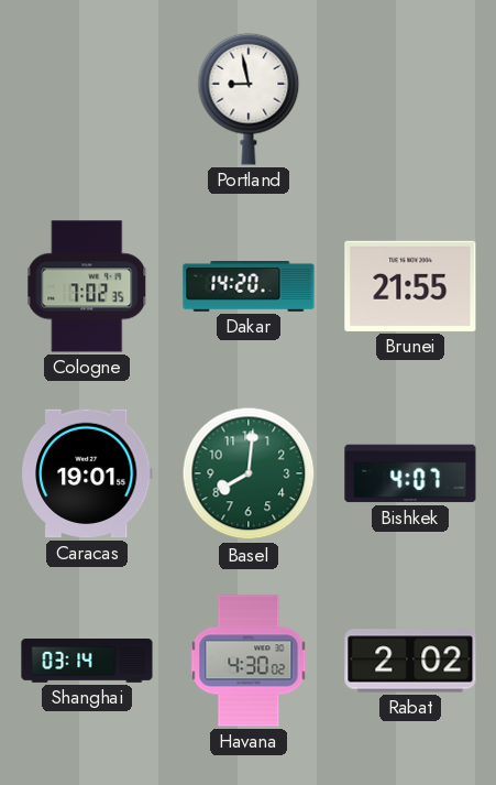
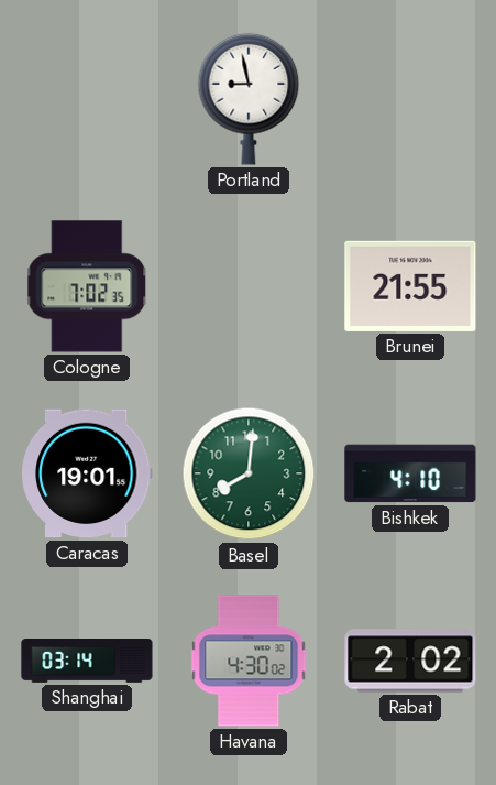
Dakar: 14:20 -> none (249, 287)
Bishkek: 4:07 -> 4:10 (410, 473)
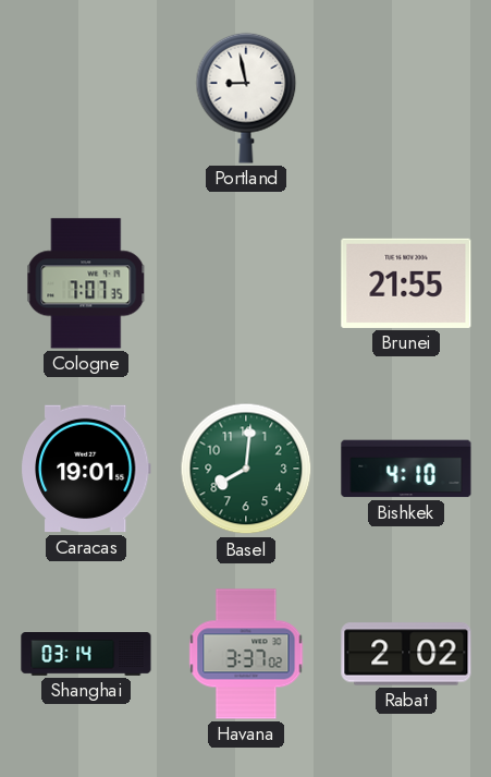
Cologne: 7:02 -> 7:07 (86, 283)
Havana: 4:30 -> 3:37 (246, 654)
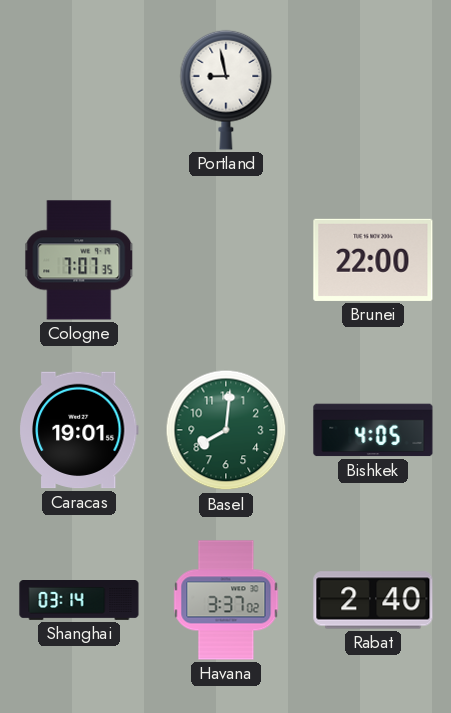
Brunei: 21:55 -> 22:00 (373, 260)
Bishkek: 4:10 -> 4:05 (373, 430)
Rabat: 2:02 -> 2:40 (373, 600)
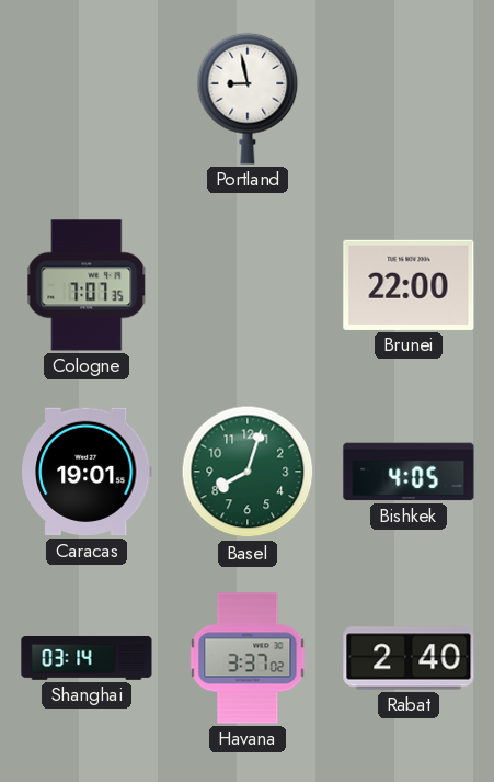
Basel: 8:01 -> 8:03 (248, 472)
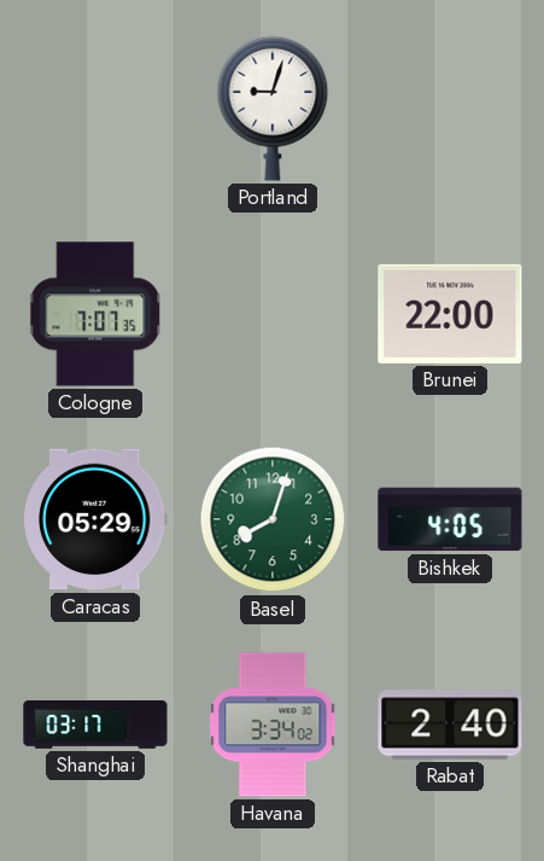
Portland: 8:58 -> 9:03 (273, 109)
Caracas: 19:01 -> 05:29 (95, 519)
Shanghai: 03:14 -> 03:17 (95, 726)
Havana: 3:37 -> 3:34 (273, 725)
